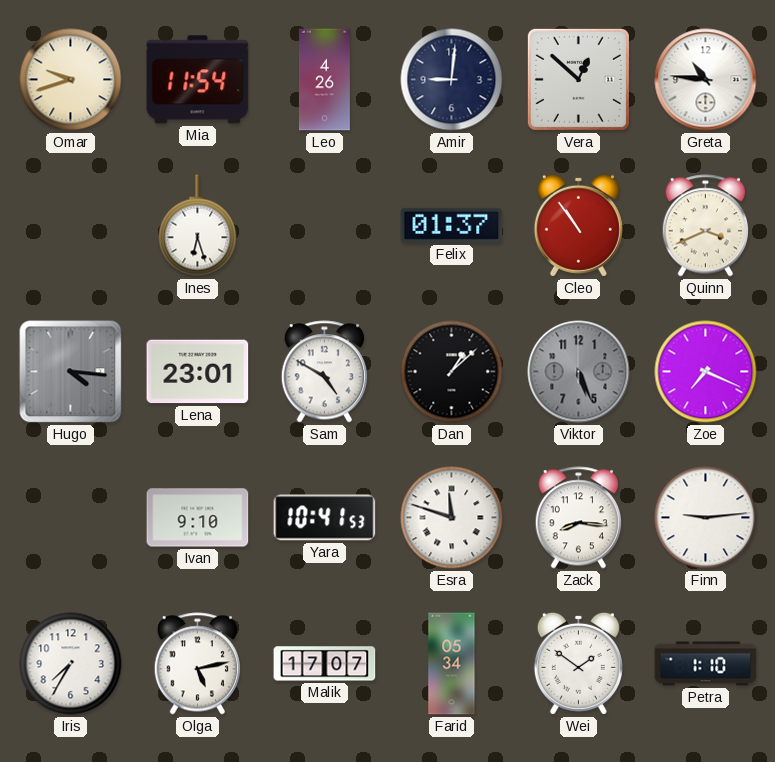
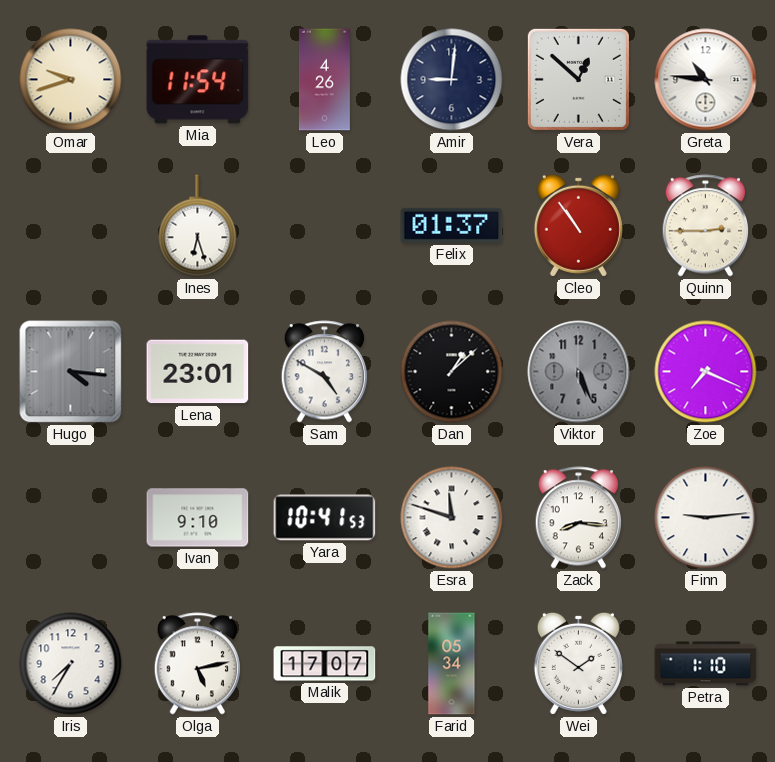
Quinn: 3:41 -> 2:45 (705, 226)
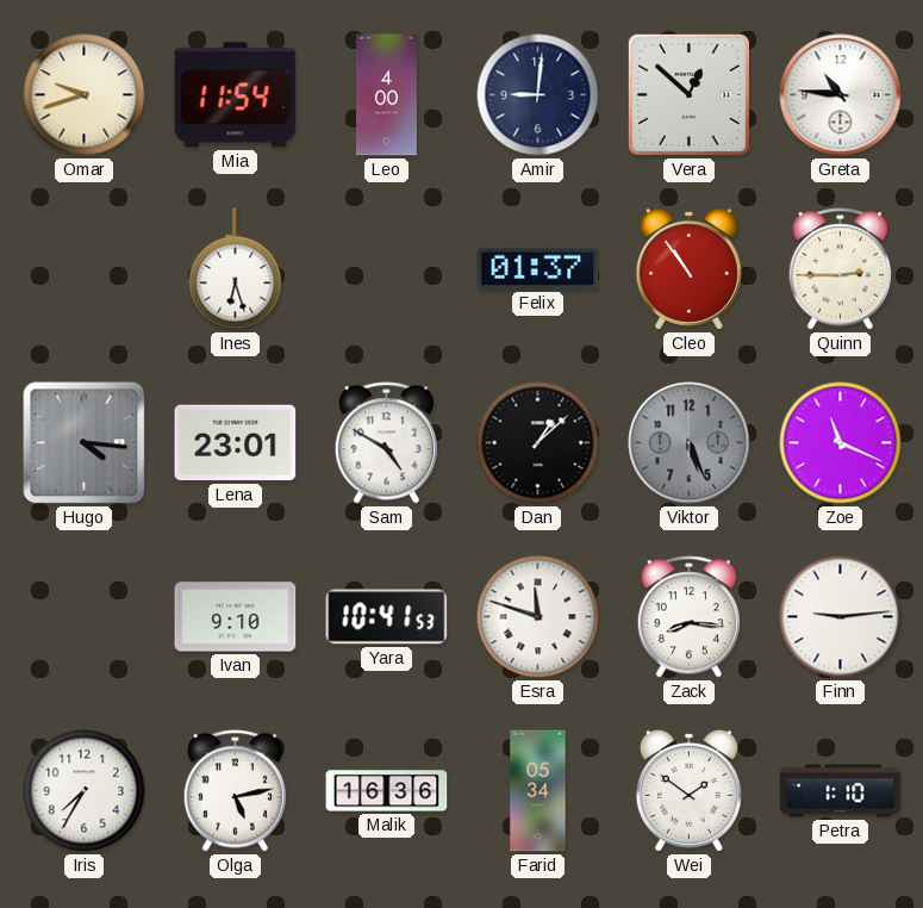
Leo: 4:26 -> 4:00 (386, 95)
Zoe: 7:19 -> 11:19 (841, 443)
Malik: 17:07 -> 16:36 (387, 791)
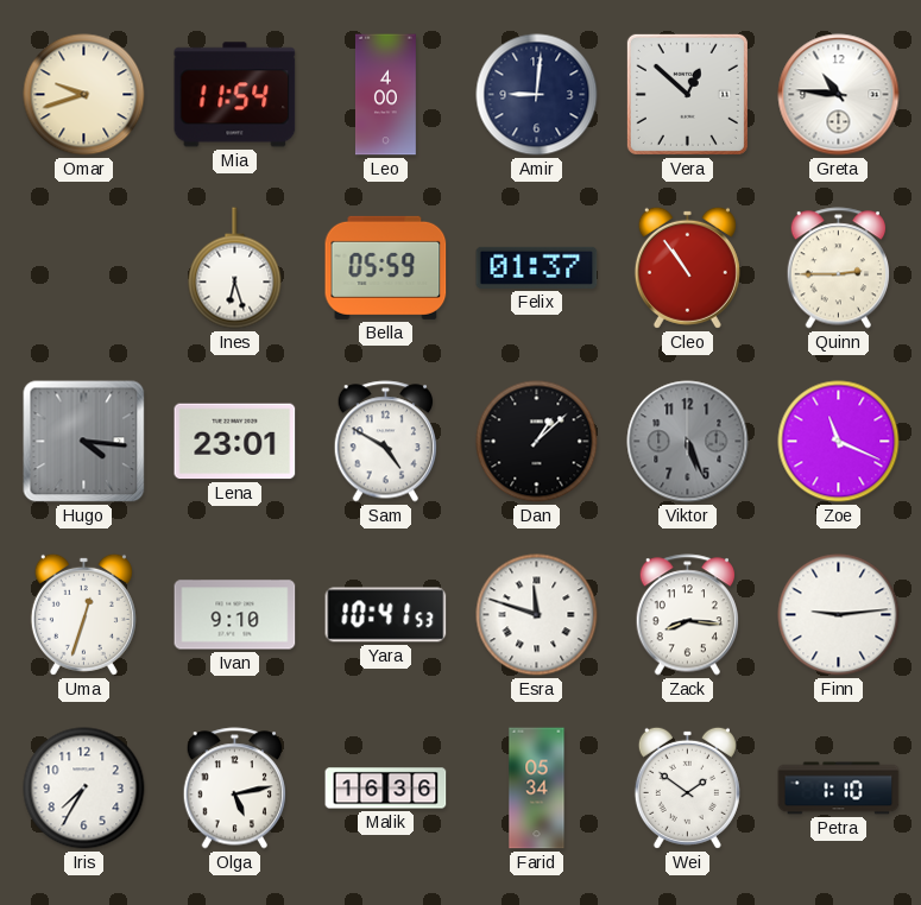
Bella: none -> 05:59 (386, 267)
Uma: none -> 12:33 (83, 614)
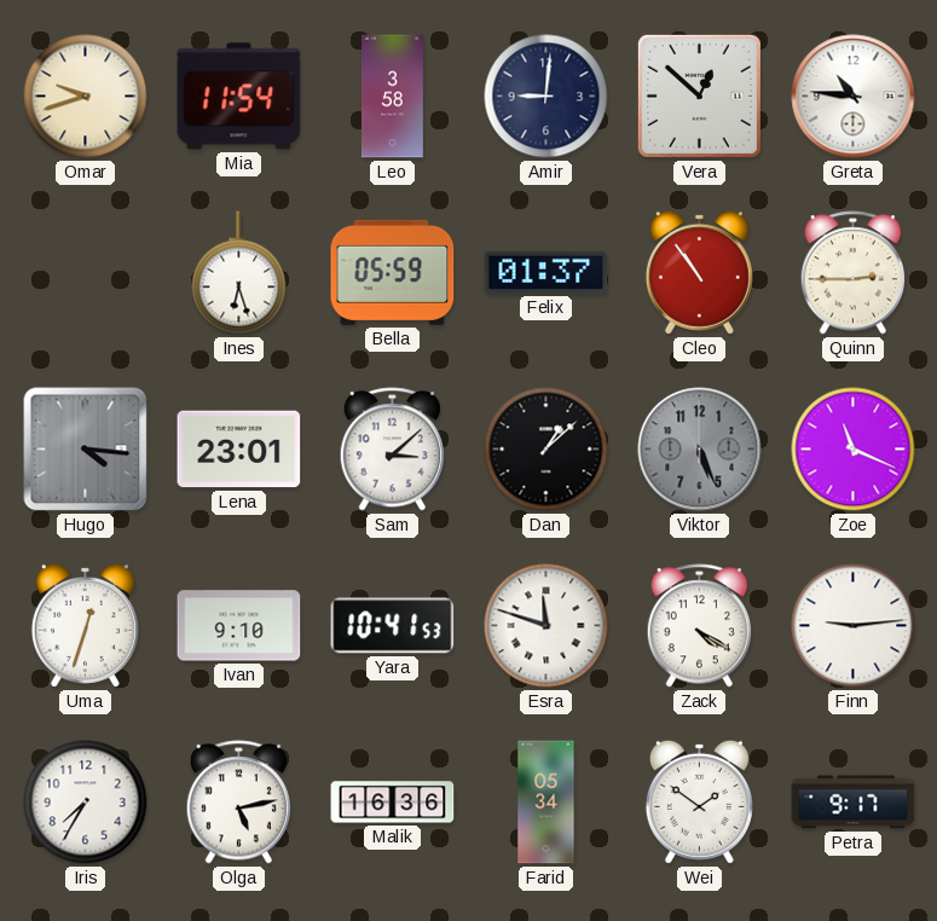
Leo: 4:00 -> 3:58 (392, 97)
Sam: 4:50 -> 3:08 (392, 450)
Zack: 8:16 -> 4:20 (699, 626)
Petra: 1:10 -> 9:17 (854, 803)
